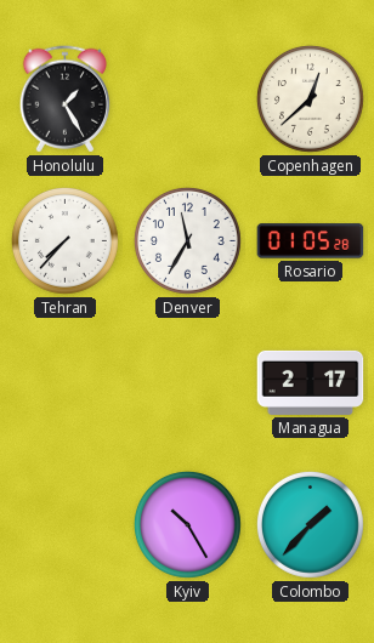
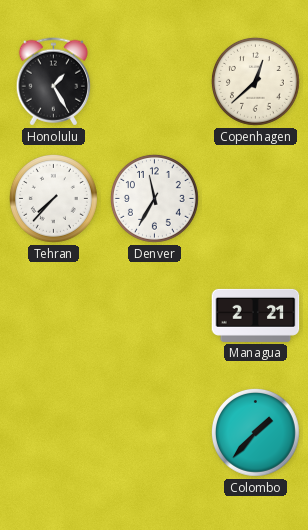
Rosario: 01:05 -> none (311, 241)
Managua: 2:17 -> 2:21 (256, 315)
Kyiv: 10:25 -> none (187, 524)
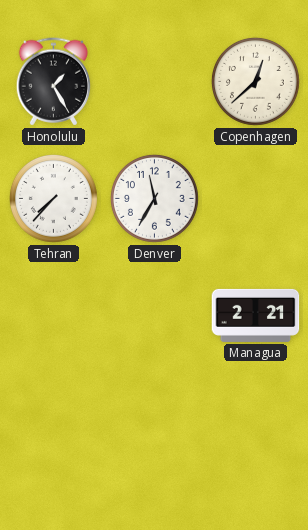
Colombo: 1:37 -> none (255, 432)
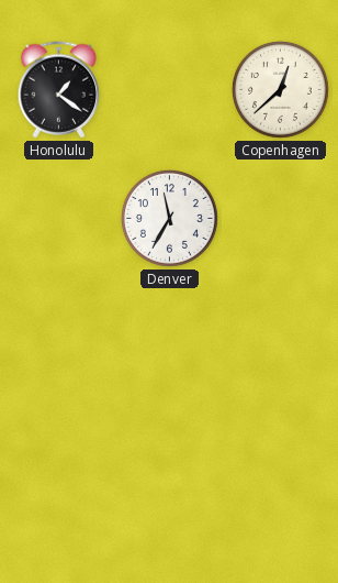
Honolulu: 1:25 -> 1:21 (58, 90)
Tehran: 7:37 -> none (53, 198)
Managua: 2:21 -> none (256, 315)
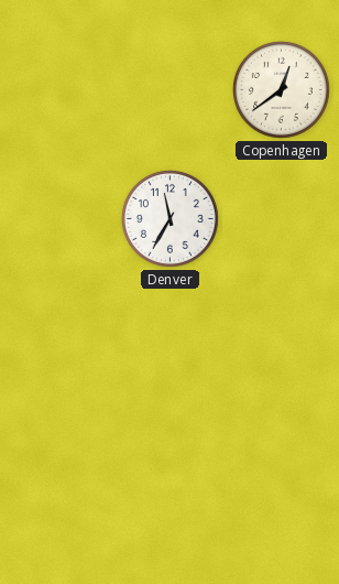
Honolulu: 1:21 -> none (58, 90)
Copenhagen: 12:38 -> 12:39 (281, 89)
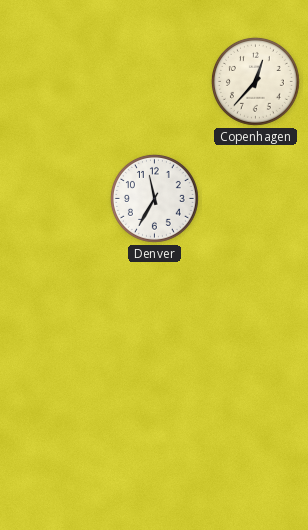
Copenhagen: 12:39 -> 12:37 (255, 81)
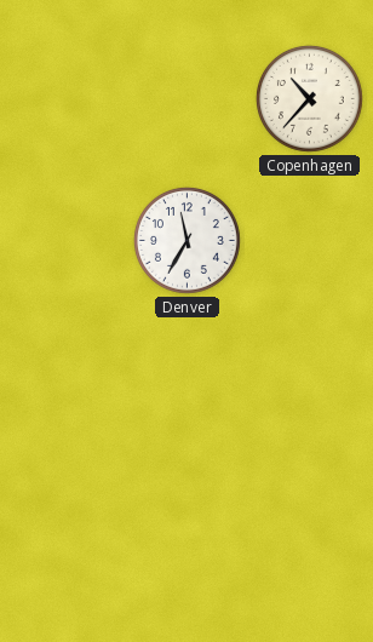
Copenhagen: 12:37 -> 10:37 (309, 98)
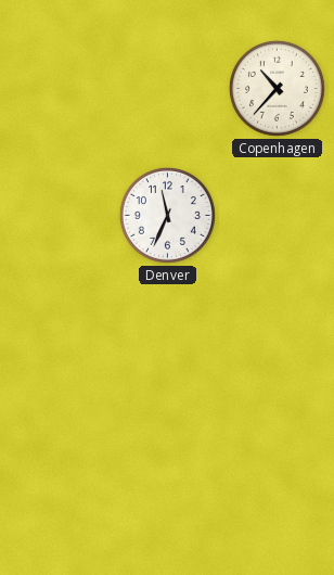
Denver: 11:35 -> 11:34 (167, 215)
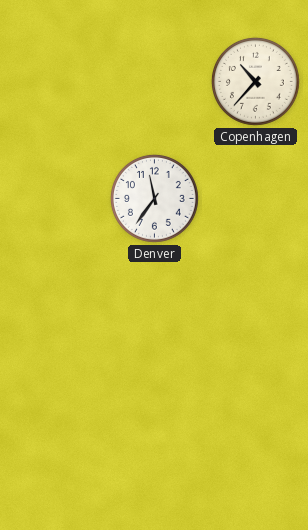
Denver: 11:34 -> 11:36 (154, 198)
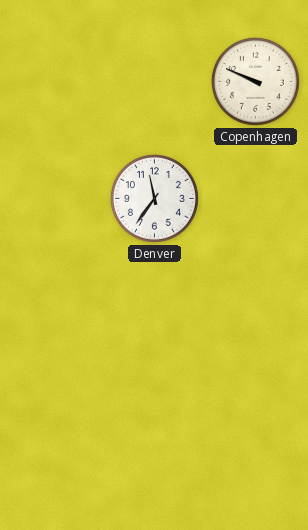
Copenhagen: 10:37 -> 9:49 (255, 81)
